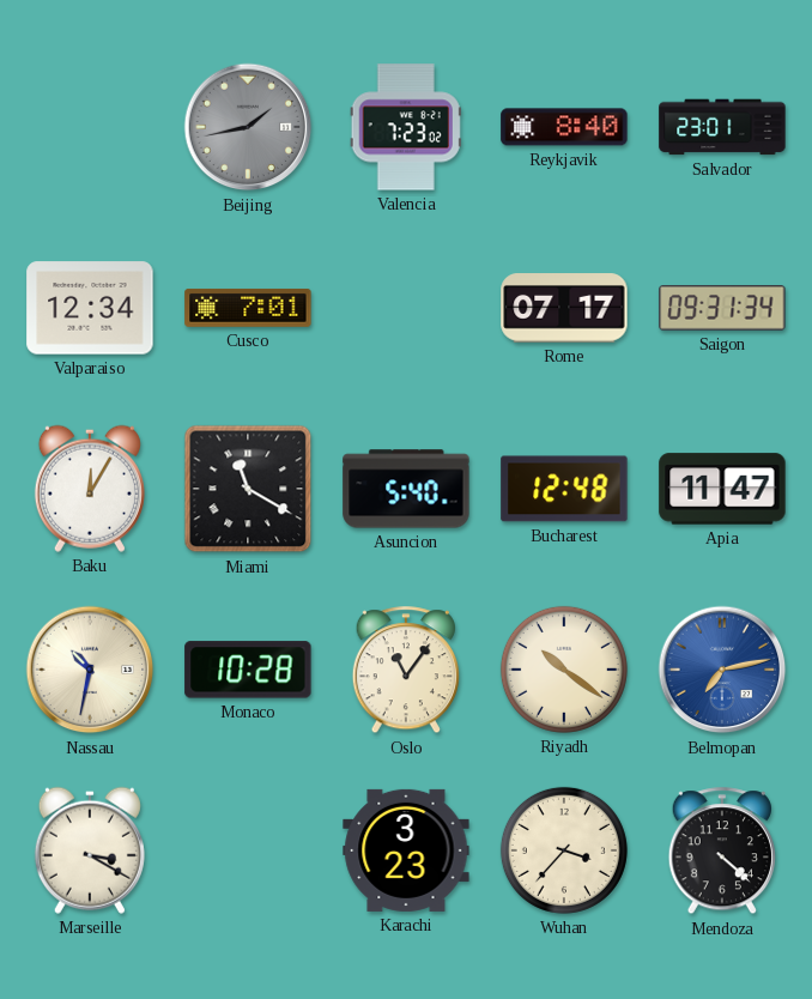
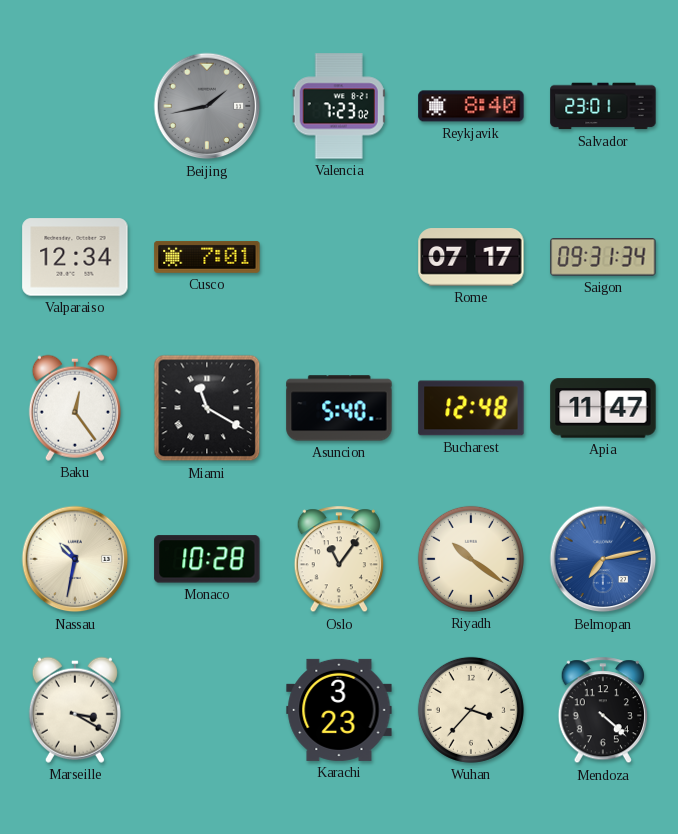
Baku: 12:05 -> 12:24 (75, 408)
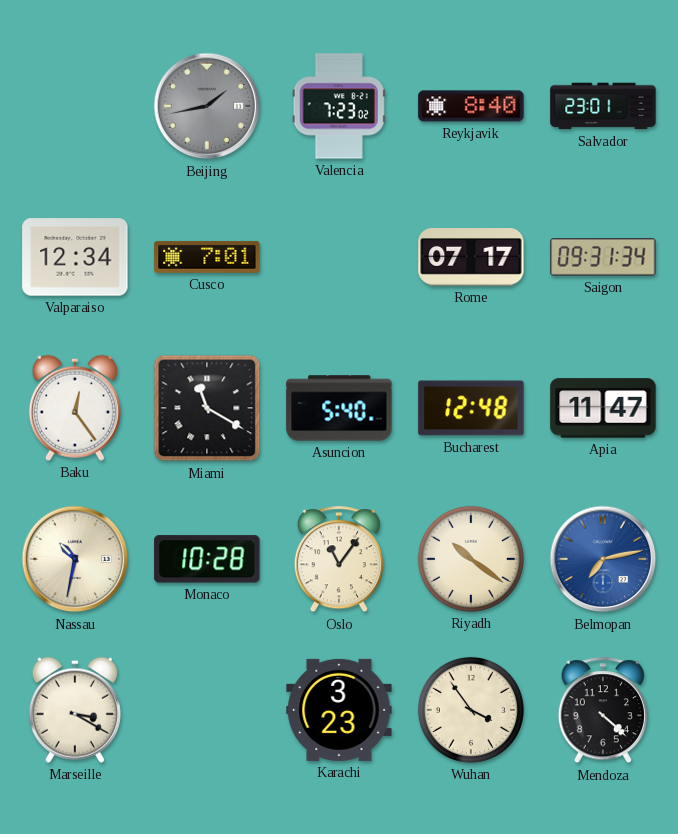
Wuhan: 3:37 -> 3:54 (471, 710)
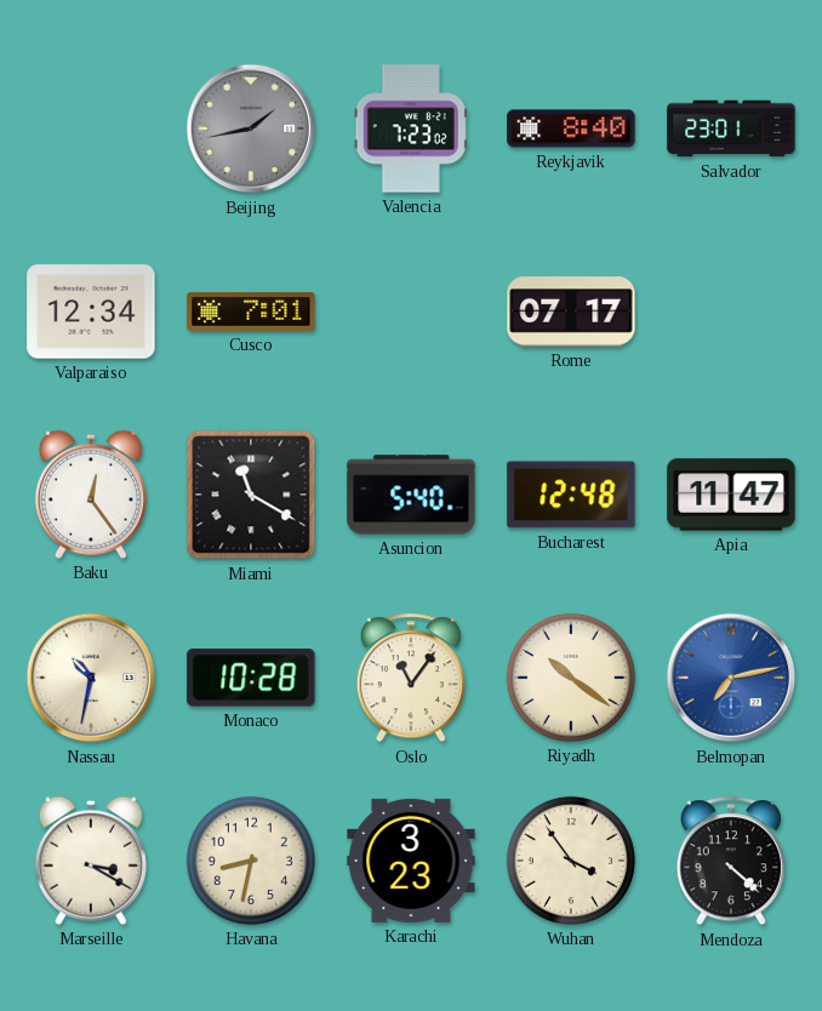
Saigon: 09:31 -> none (603, 258)
Havana: none -> 8:32 (251, 861)
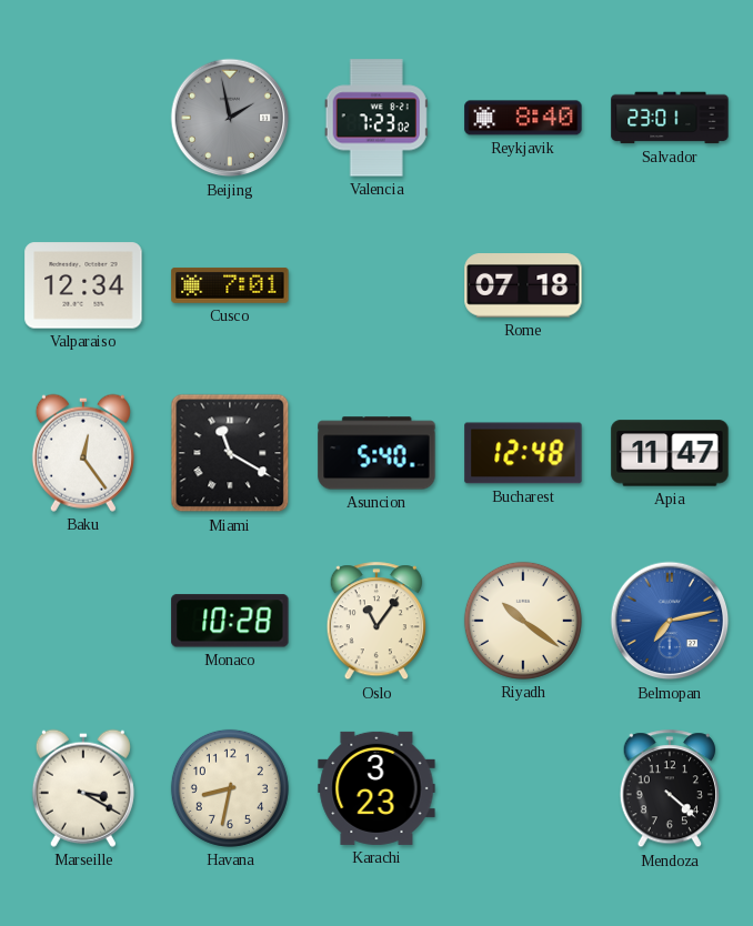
Beijing: 1:43 -> 1:58 (230, 118)
Rome: 07:17 -> 07:18 (523, 285)
Nassau: 10:32 -> none (91, 678)
Wuhan: 3:54 -> none (571, 861)
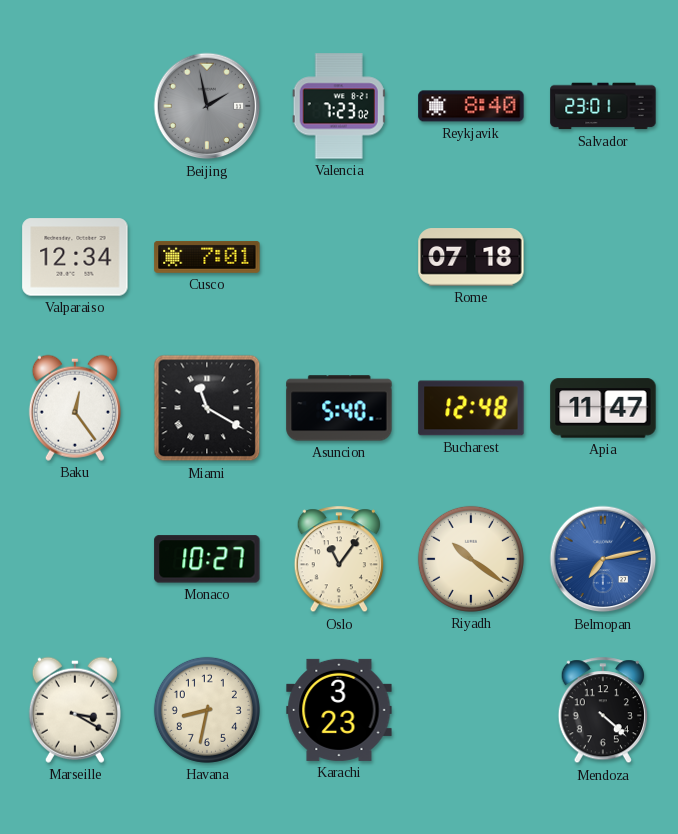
Monaco: 10:28 -> 10:27 (207, 559)
